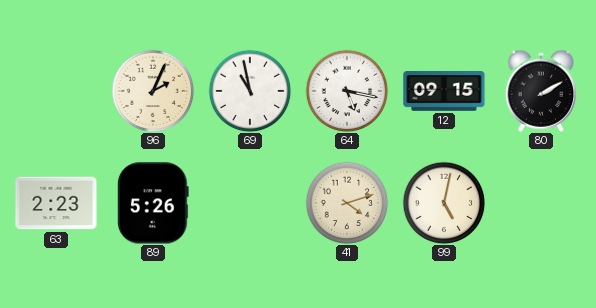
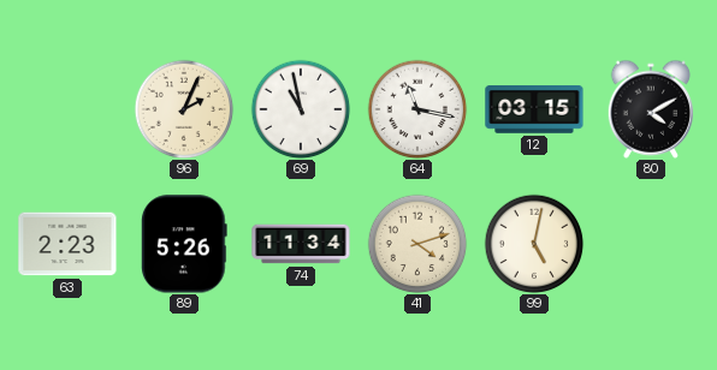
64: 5:17 -> 11:17 (417, 109)
12: 09:15 -> 03:15 (534, 111)
80: 2:10 -> 4:10 (651, 109)
74: none -> 11:34 (301, 244)
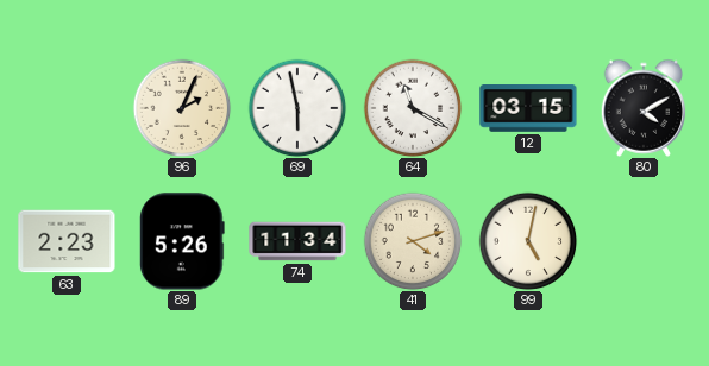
69: 10:58 -> 5:58 (297, 108)
64: 11:17 -> 11:20 (413, 108)
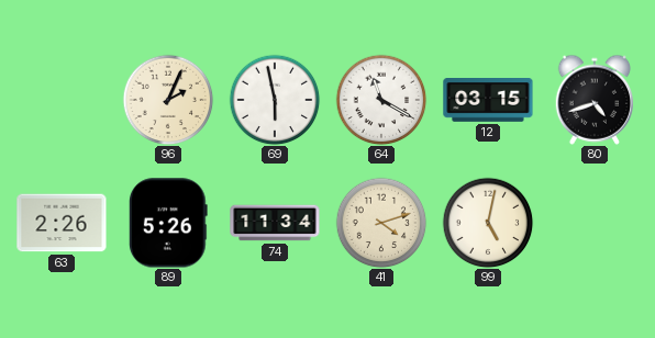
80: 4:10 -> 4:42 (595, 100)
63: 2:23 -> 2:26 (62, 223)
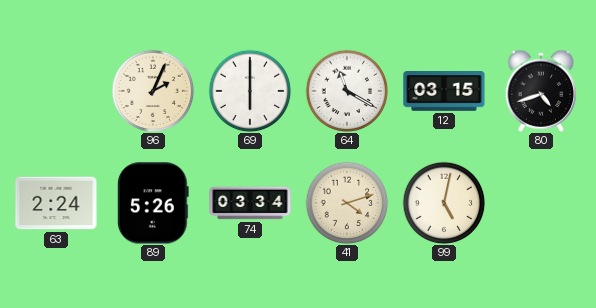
69: 5:58 -> 6:00 (250, 91)
63: 2:26 -> 2:24 (56, 203)
74: 11:34 -> 03:34 (250, 203)
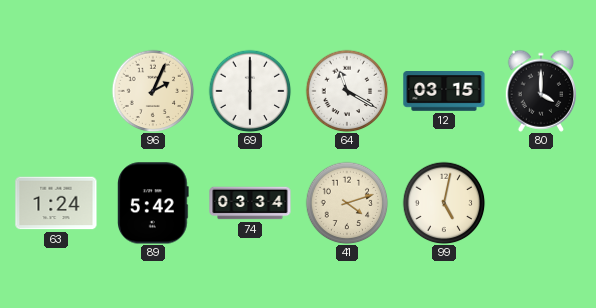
80: 4:42 -> 4:00 (541, 91)
63: 2:24 -> 1:24 (56, 203)
89: 5:26 -> 5:42 (154, 203)
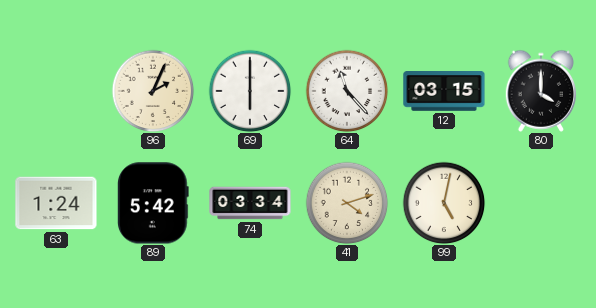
64: 11:20 -> 11:23 (347, 91)
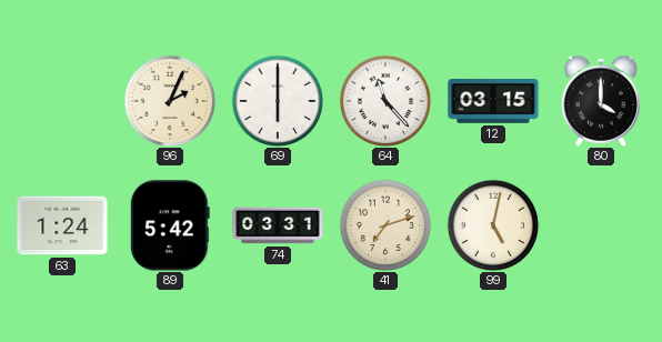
74: 03:34 -> 03:31 (278, 225)
41: 4:12 -> 7:12 (385, 225)
